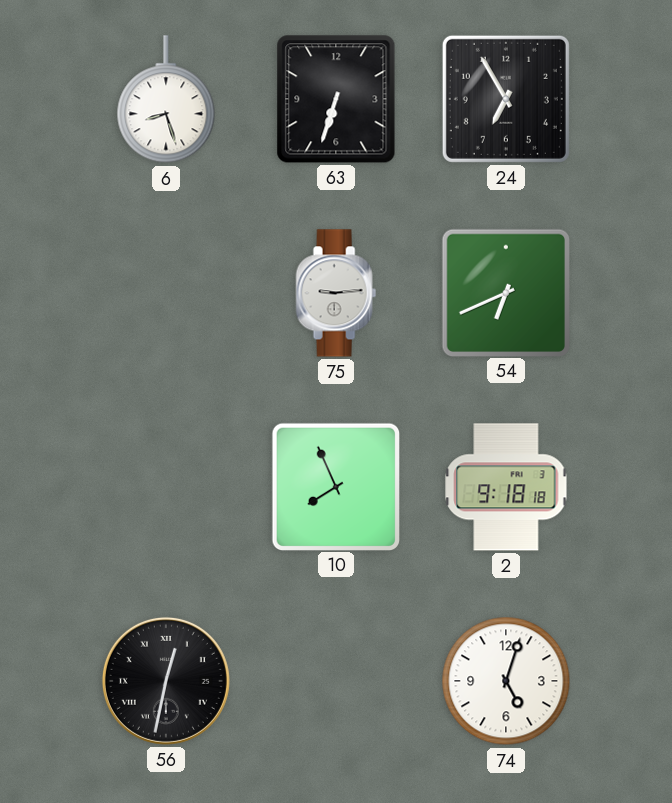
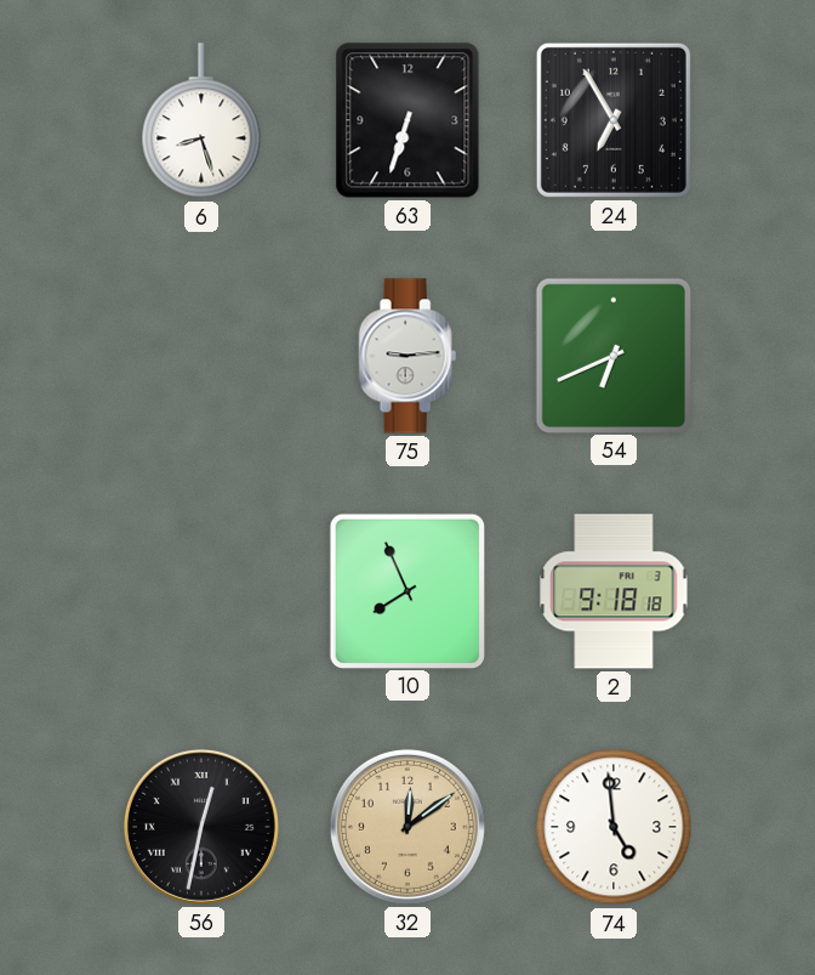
32: none -> 12:09 (407, 827)
74: 5:03 -> 4:59 (614, 827)
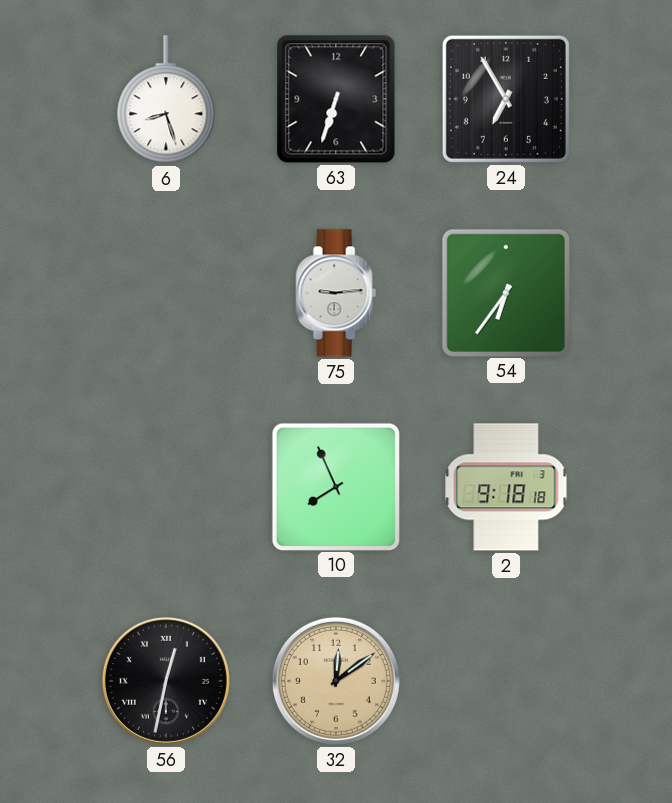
54: 6:41 -> 6:36 (505, 292)
74: 4:59 -> none (614, 827)
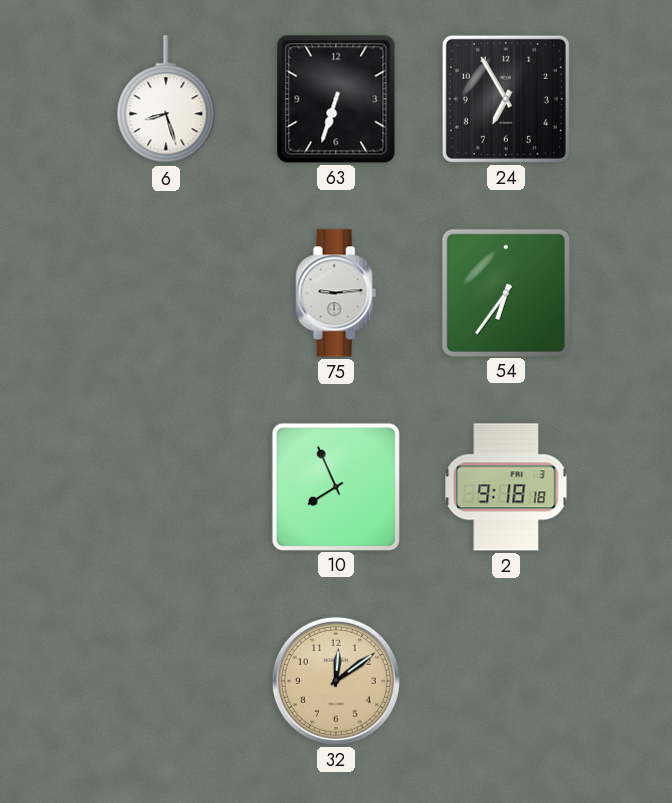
56: 12:32 -> none (166, 681)
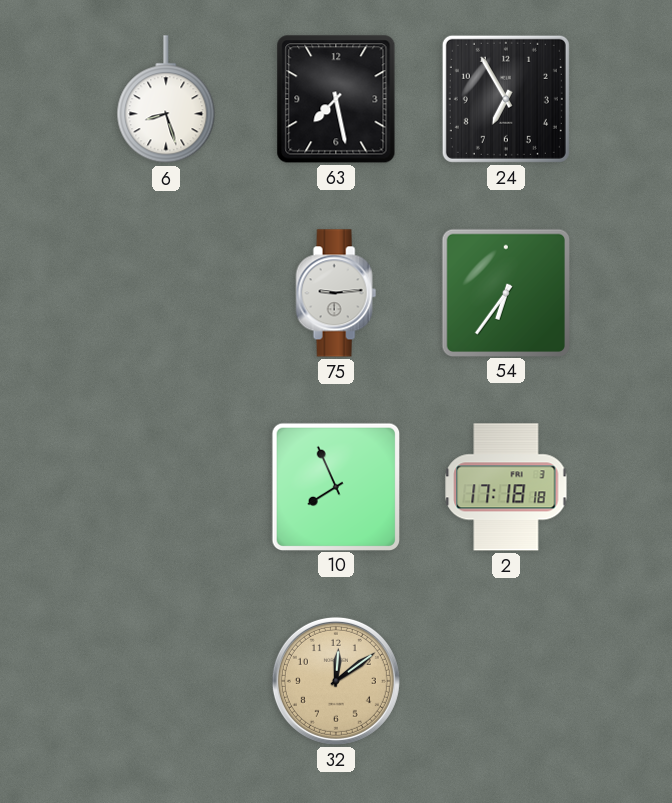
63: 6:33 -> 7:28 (336, 99)
2: 9:18 -> 17:18 (506, 487)
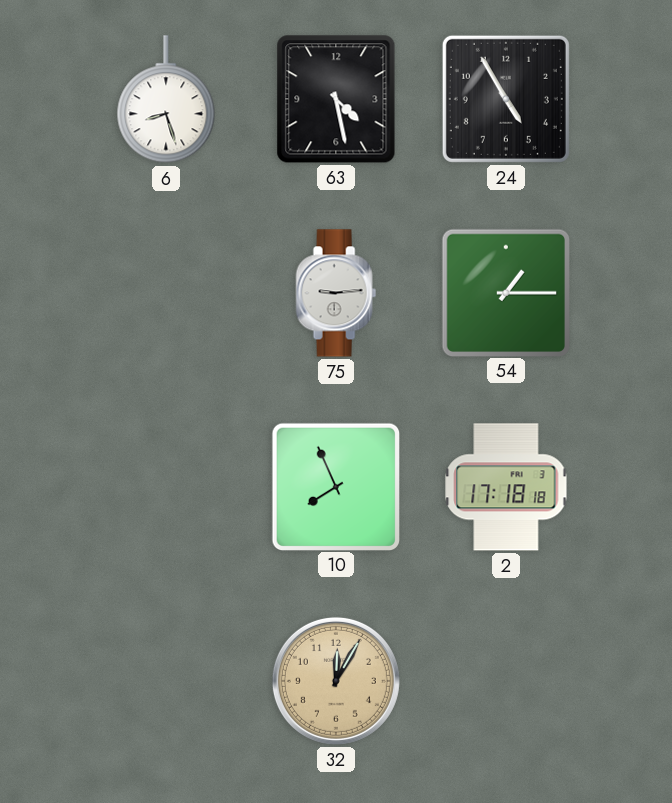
63: 7:28 -> 4:28 (336, 99)
24: 6:55 -> 4:55 (506, 99)
54: 6:36 -> 1:15 (505, 292)
32: 12:09 -> 12:05 (336, 681)
